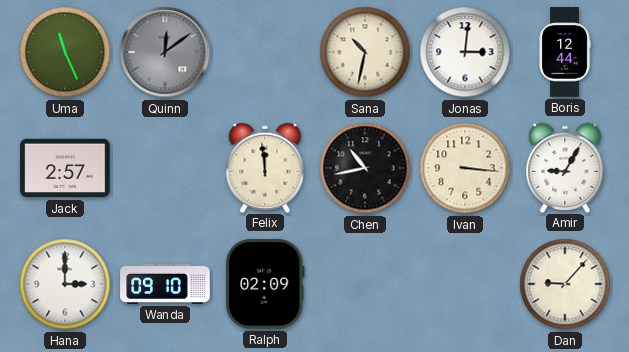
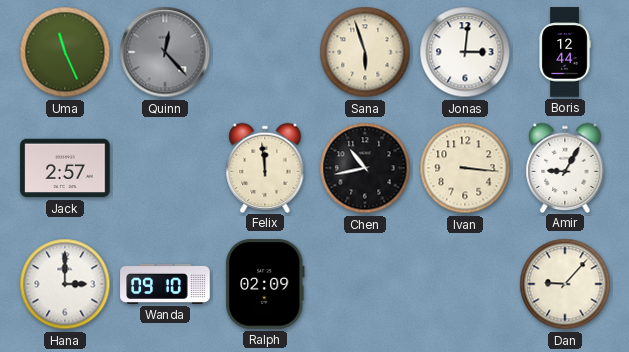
Quinn: 12:09 -> 12:23 (165, 52)
Sana: 10:32 -> 5:57 (365, 52)
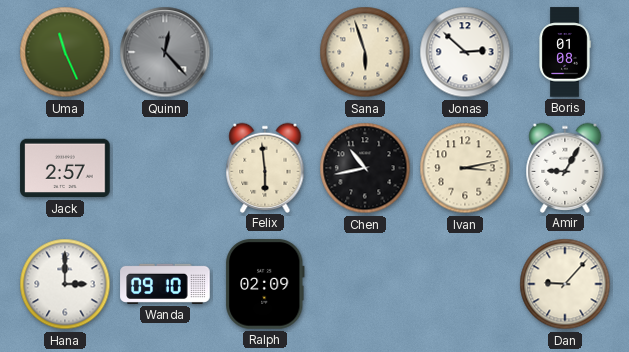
Jonas: 3:01 -> 2:52 (465, 52)
Boris: 12:44 -> 01:08 (565, 52)
Felix: 11:59 -> 5:59 (265, 167)
Ivan: 3:16 -> 3:13 (465, 168)
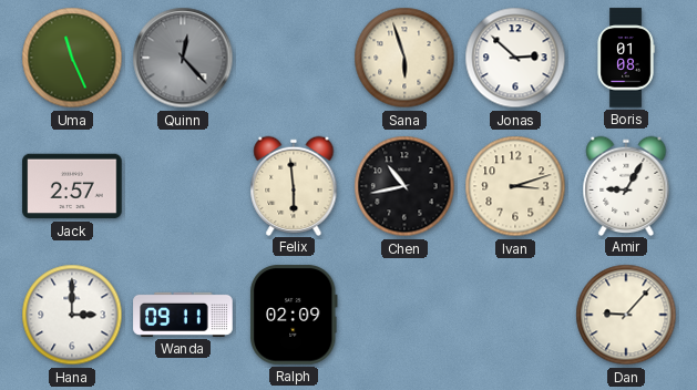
Ivan: 3:13 -> 3:12 (515, 186)
Wanda: 09:10 -> 09:11 (183, 315)
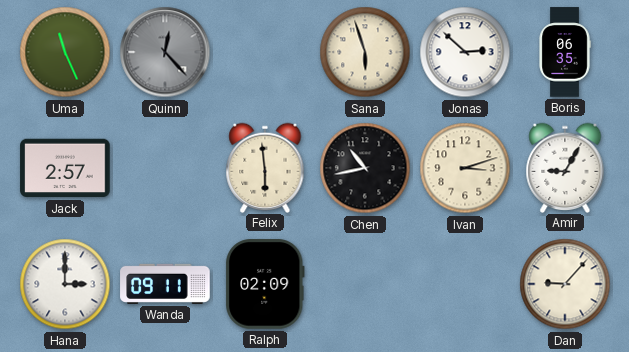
Boris: 01:08 -> 06:35 (565, 52)
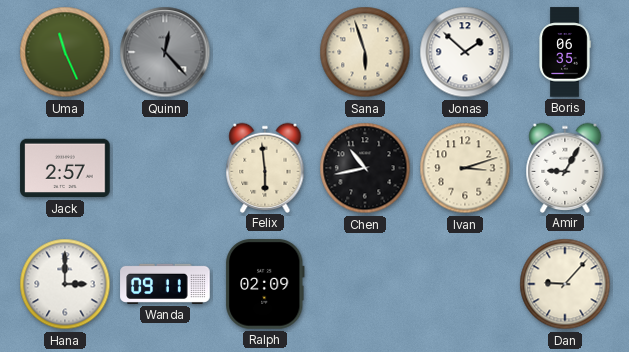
Jonas: 2:52 -> 1:52 (465, 52)
